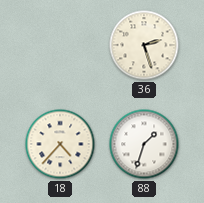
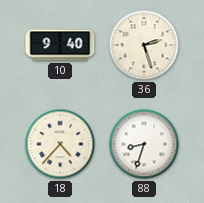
10: none -> 9:40 (60, 45)
88: 1:33 -> 8:33 (144, 144)
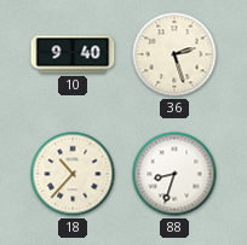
18: 4:37 -> 10:37 (73, 174)
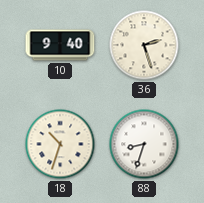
18: 10:37 -> 10:33 (60, 144)
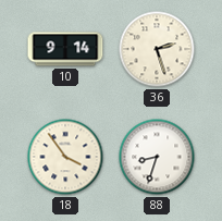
10: 9:40 -> 9:14 (65, 49)
18: 10:33 -> 3:54 (65, 157)
